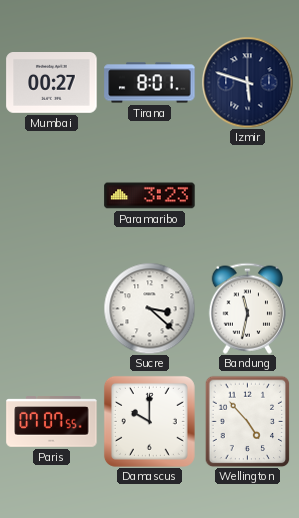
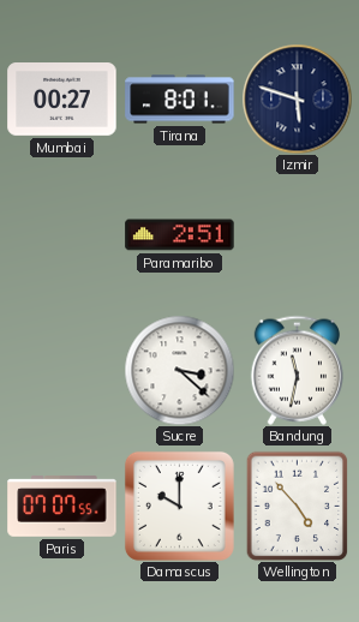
Paramaribo: 3:23 -> 2:51 (180, 235)
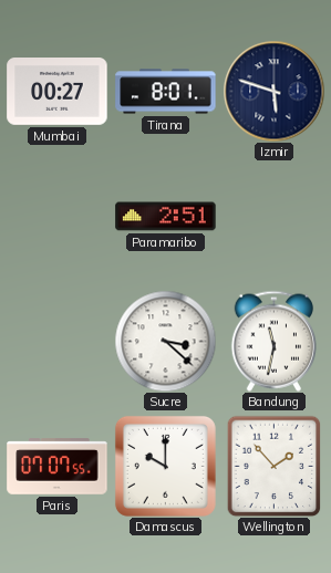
Wellington: 4:53 -> 1:53 (275, 466)
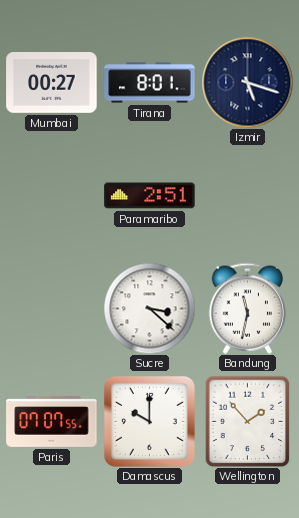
Izmir: 5:48 -> 5:18 (247, 82)
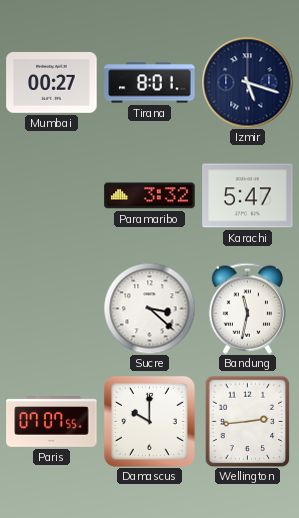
Paramaribo: 2:51 -> 3:32 (150, 196)
Karachi: none -> 5:47 (248, 196)
Wellington: 1:53 -> 2:44 (248, 421)
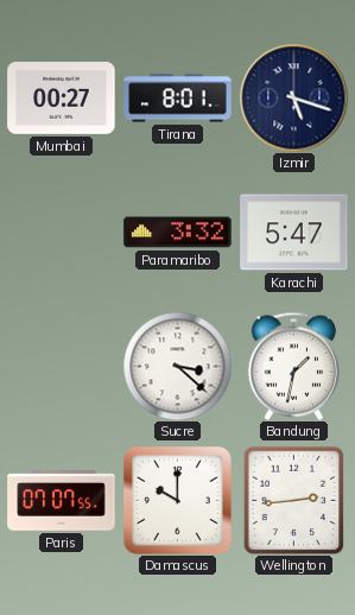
Bandung: 11:32 -> 1:32 (293, 366)
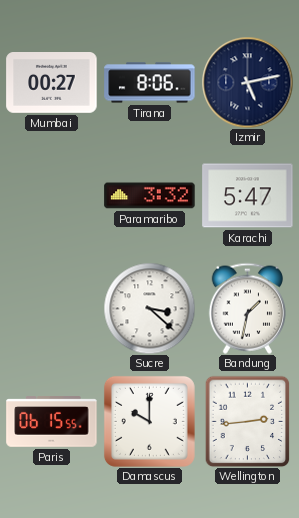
Tirana: 8:01 -> 8:06 (150, 83)
Izmir: 5:18 -> 5:13 (247, 82)
Paris: 07:07 -> 06:15 (52, 422)
